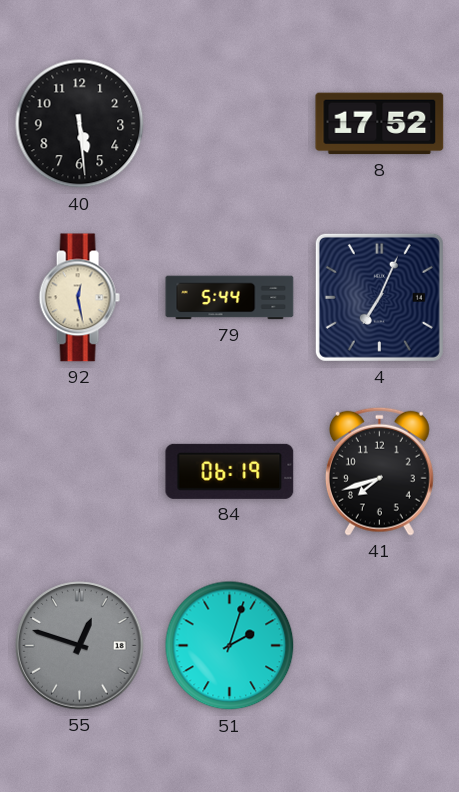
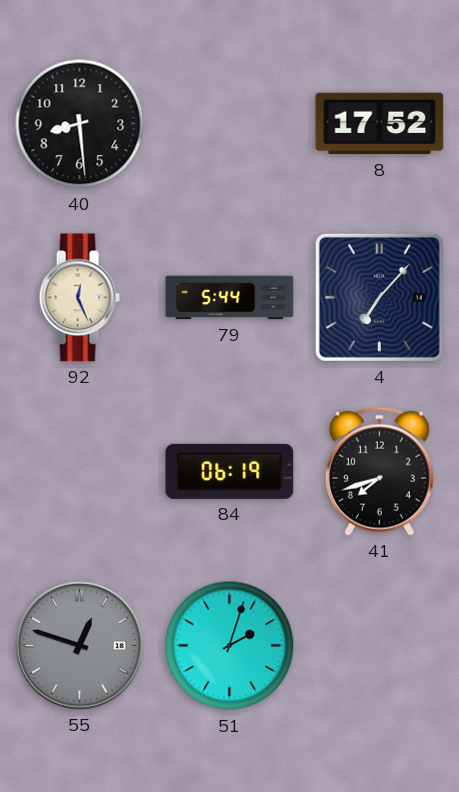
40: 5:29 -> 8:29 (80, 124)
92: 12:28 -> 12:26 (79, 298)
4: 7:04 -> 7:07 (379, 297)
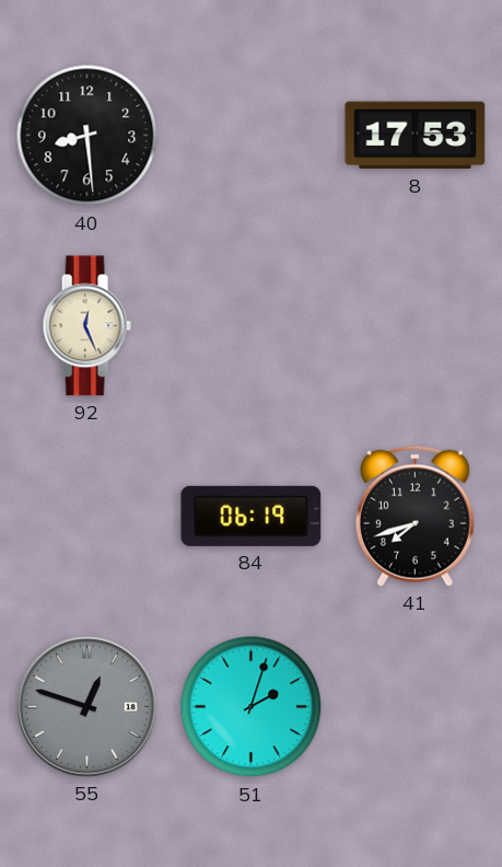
8: 17:52 -> 17:53 (416, 136)
79: 5:44 -> none (230, 298)
4: 7:07 -> none (379, 297)
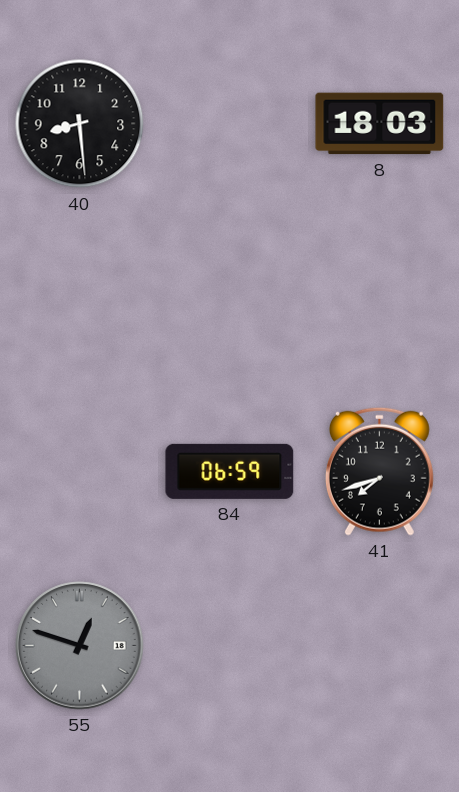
8: 17:53 -> 18:03 (380, 124)
92: 12:26 -> none (86, 326)
84: 06:19 -> 06:59 (230, 471)
51: 2:03 -> none (252, 707)
